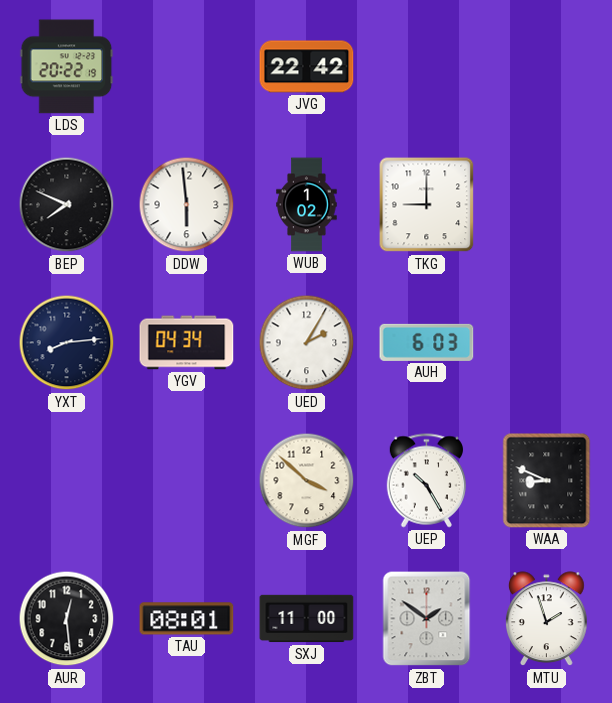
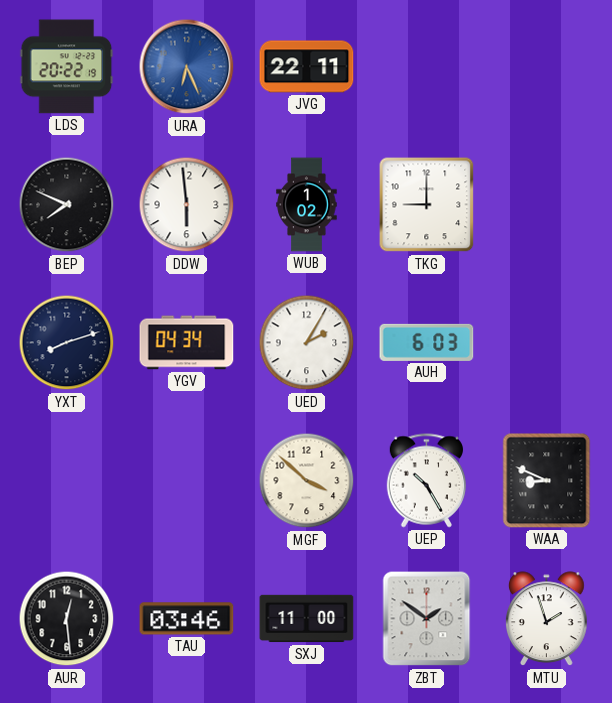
URA: none -> 6:26 (187, 67)
JVG: 22:42 -> 22:11 (307, 67)
YXT: 8:14 -> 8:12 (67, 343)
TAU: 08:01 -> 03:46 (187, 619)
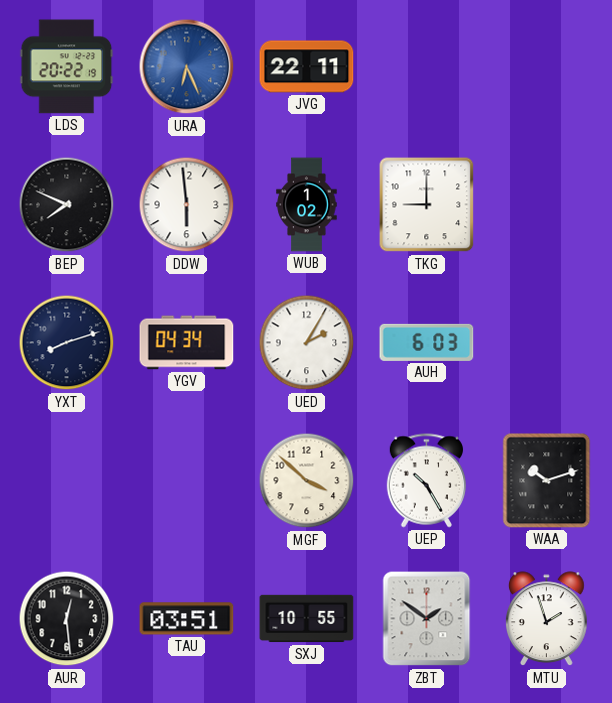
WAA: 8:49 -> 10:12 (547, 481)
TAU: 03:46 -> 03:51 (187, 619)
SXJ: 11:00 -> 10:55 (307, 619)
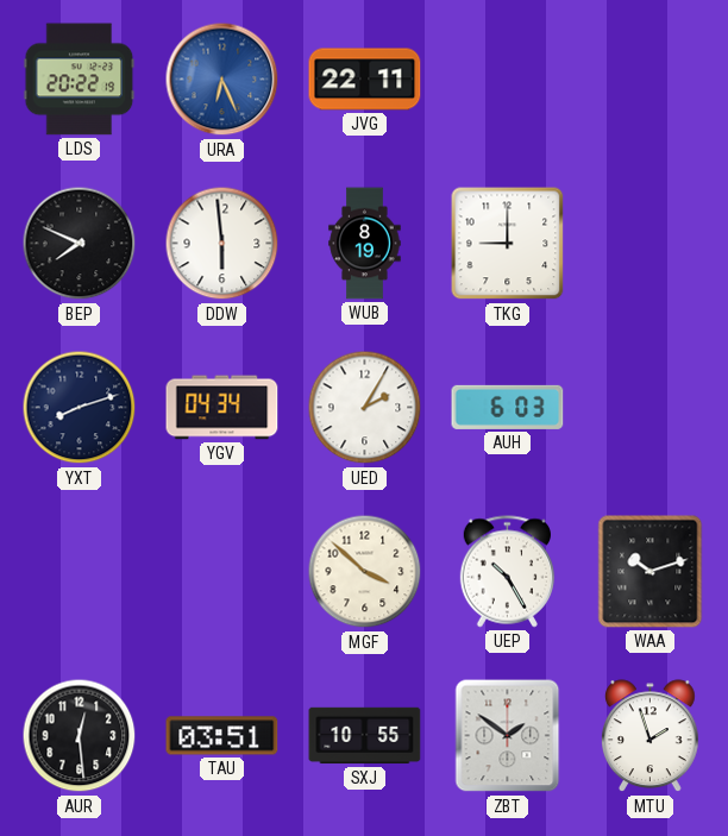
WUB: 1:02 -> 8:19 (365, 244)
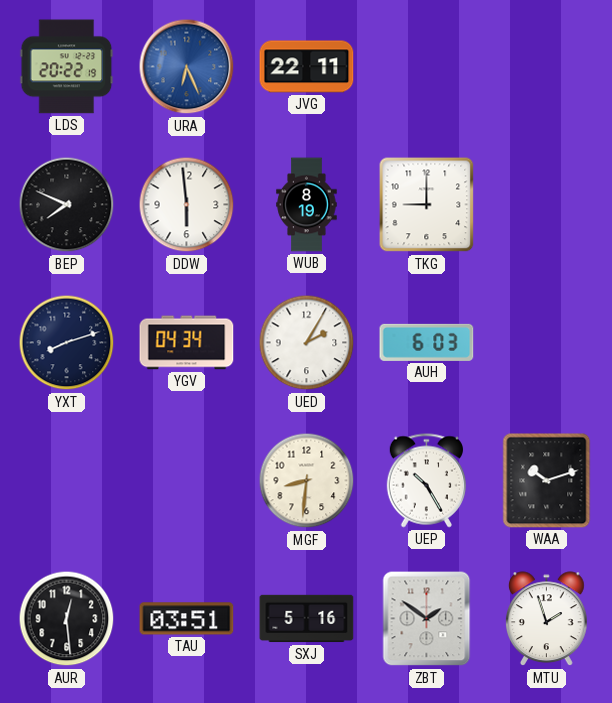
MGF: 3:52 -> 8:31 (307, 481)
SXJ: 10:55 -> 5:16 (307, 619)
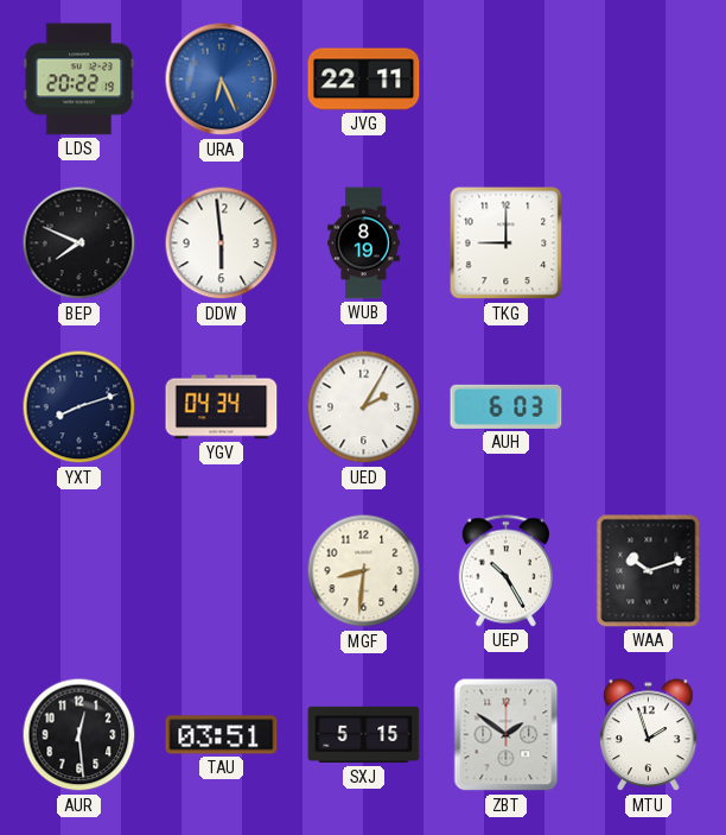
SXJ: 5:16 -> 5:15 (364, 735)
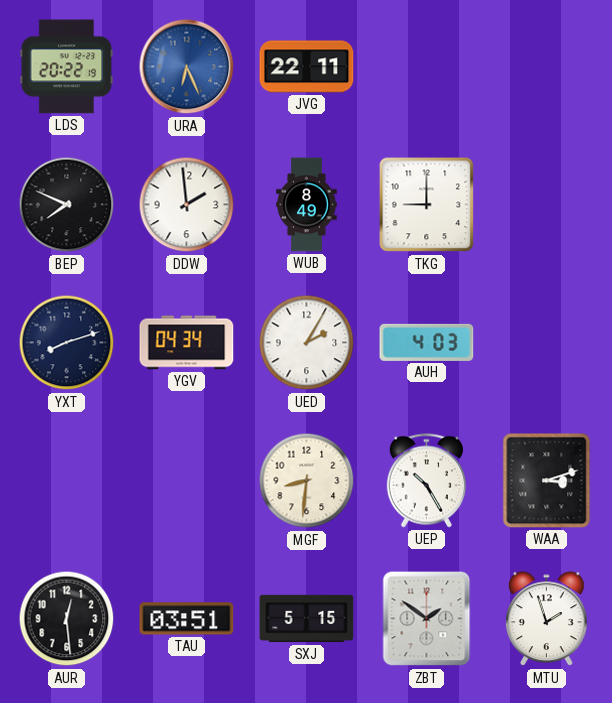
DDW: 5:59 -> 1:59 (187, 205)
WUB: 8:19 -> 8:49 (307, 205)
AUH: 6:03 -> 4:03 (427, 342)
WAA: 10:12 -> 3:12 (547, 481)
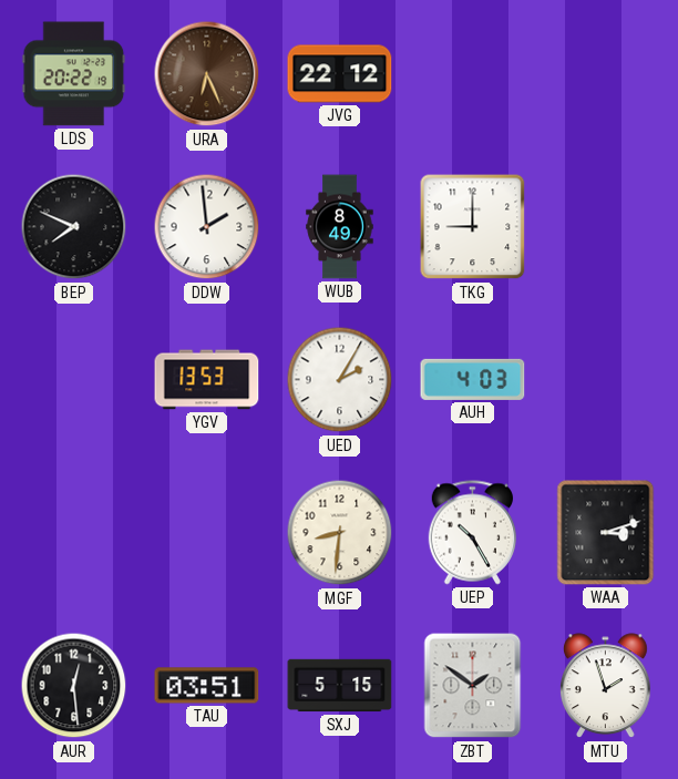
URA dial: blue -> brown (207, 74)
JVG: 22:11 -> 22:12 (340, 74)
YXT: 8:12 -> none (67, 343)
YGV: 04:34 -> 13:53 (207, 380)
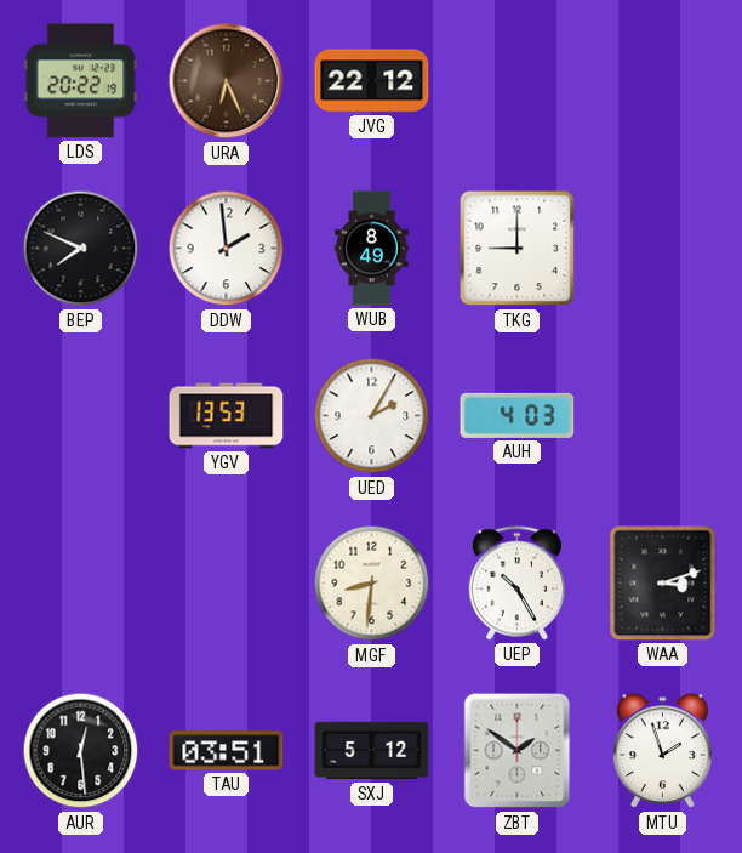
SXJ: 5:15 -> 5:12 (372, 751)
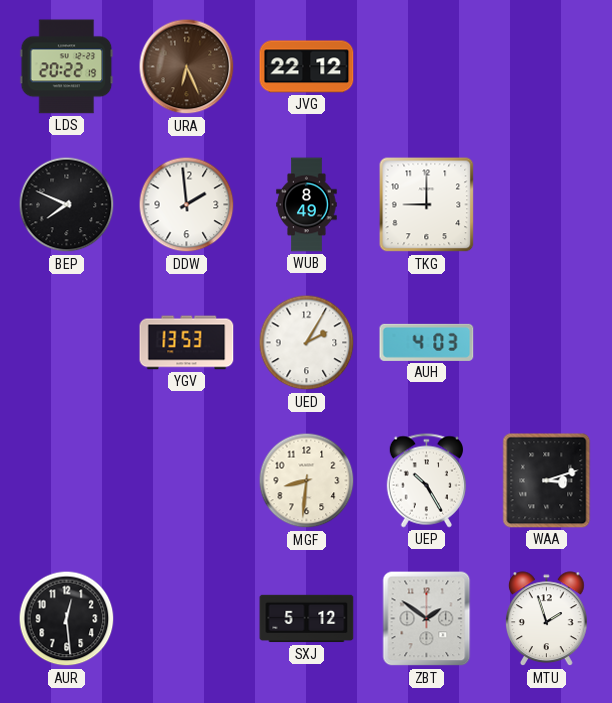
TAU: 03:51 -> none (227, 751)
